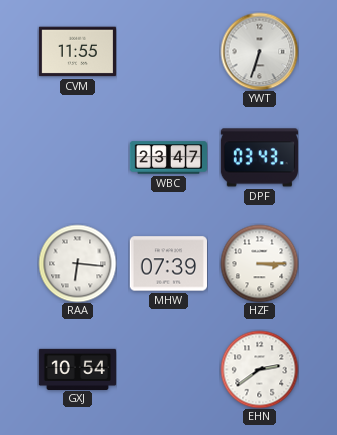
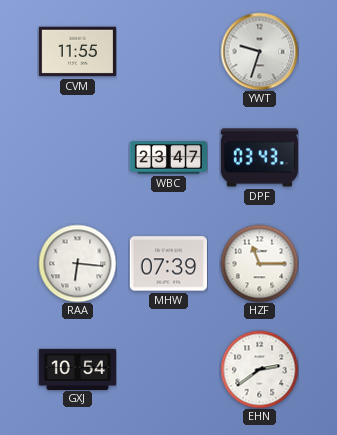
YWT: 6:33 -> 9:33 (259, 51)
HZF: 3:15 -> 11:15 (259, 263)
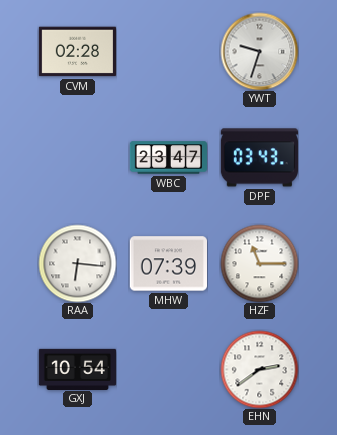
CVM: 11:55 -> 02:28 (77, 52)
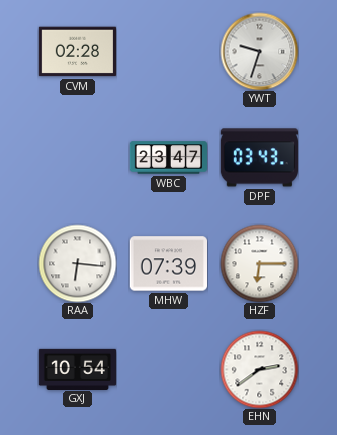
HZF: 11:15 -> 6:15 (259, 263)
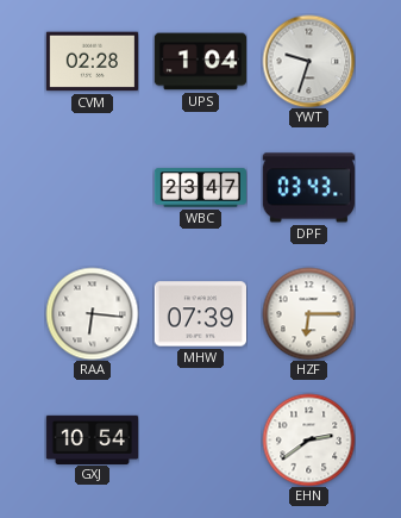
UPS: none -> 1:04 (200, 62)
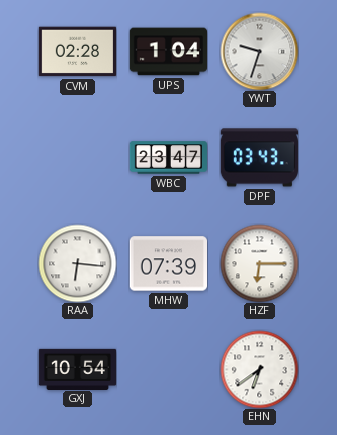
EHN: 2:39 -> 6:39 (259, 369)
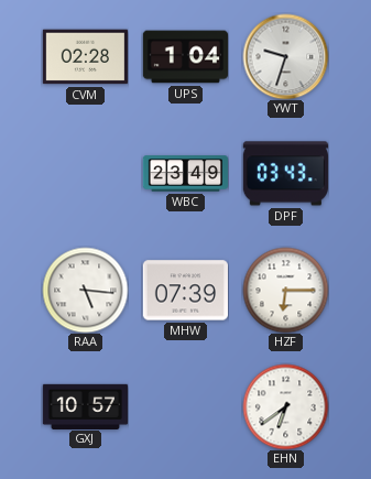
WBC: 23:47 -> 23:49 (185, 174)
RAA: 6:16 -> 5:16 (85, 290)
GXJ: 10:54 -> 10:57 (85, 406)
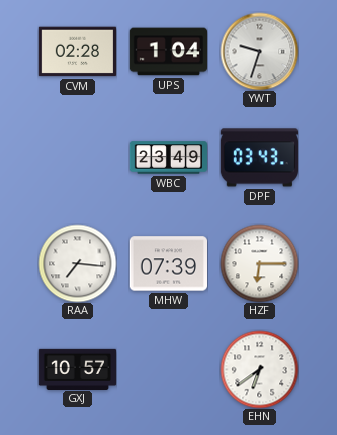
RAA: 5:16 -> 7:16 (77, 263)
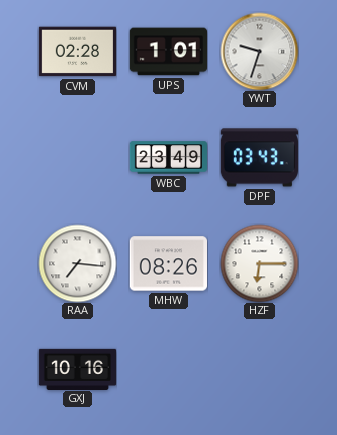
UPS: 1:04 -> 1:01 (168, 52)
MHW: 07:39 -> 08:26 (168, 264)
GXJ: 10:57 -> 10:16 (77, 369)
EHN: 6:39 -> none (259, 369)
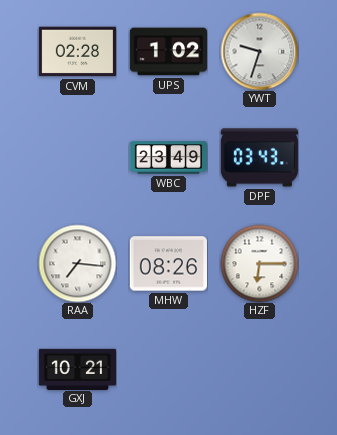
UPS: 1:01 -> 1:02 (168, 52)
GXJ: 10:16 -> 10:21 (77, 369)
